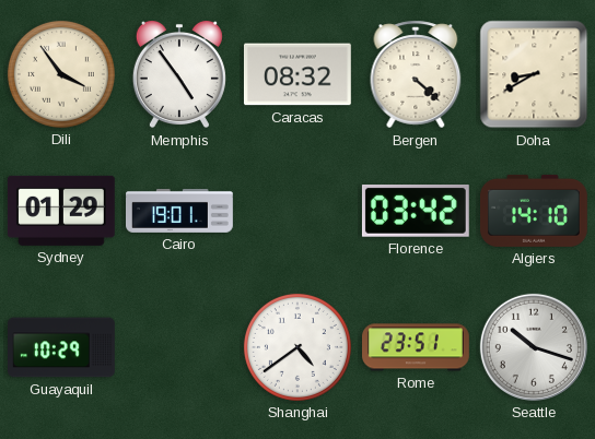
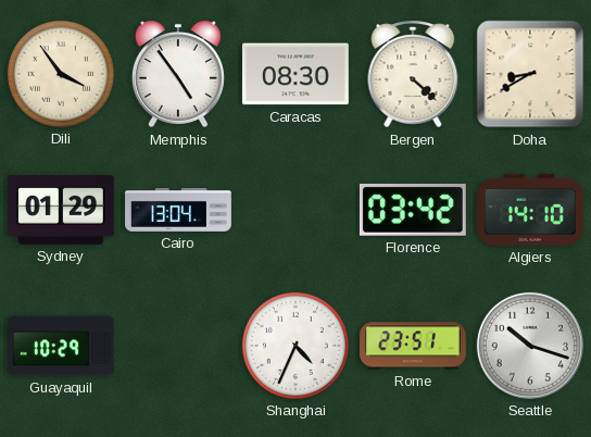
Caracas: 08:32 -> 08:30 (295, 74)
Cairo: 19:01 -> 13:04 (179, 210)
Shanghai: 4:39 -> 4:34 (295, 346)
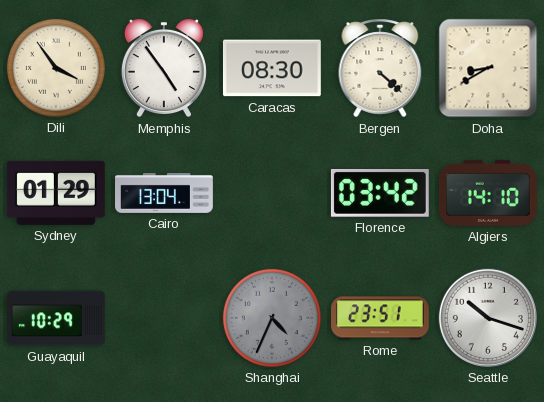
Shanghai dial: white -> grey (272, 318)
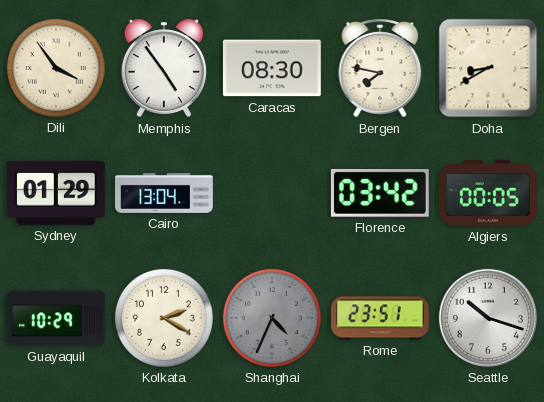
Bergen: 4:22 -> 7:47 (380, 68)
Algiers: 14:10 -> 00:05 (489, 193)
Kolkata: none -> 2:20 (164, 318)
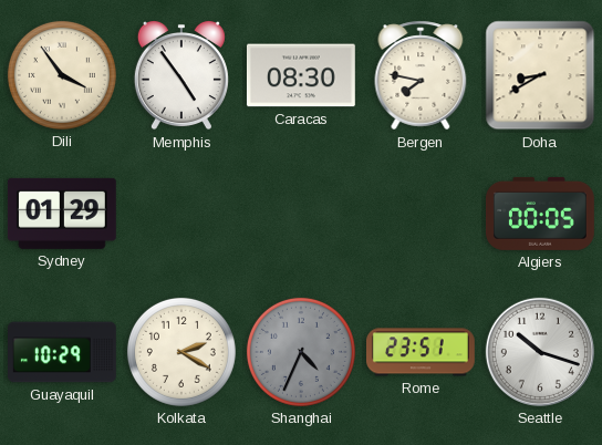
Cairo: 13:04 -> none (165, 193)
Florence: 03:42 -> none (380, 194)
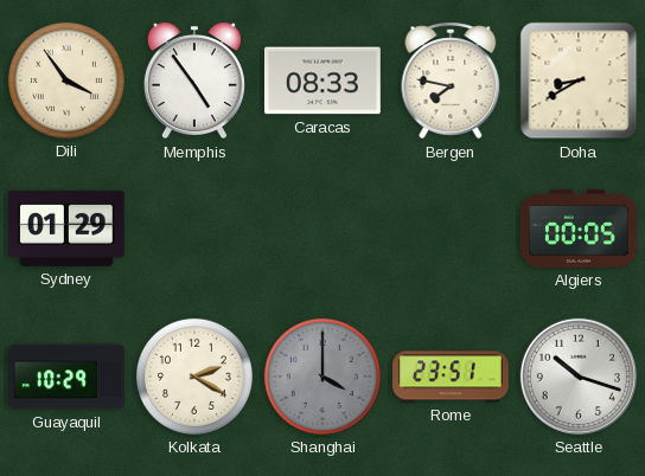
Caracas: 08:30 -> 08:33 (322, 81)
Shanghai: 4:34 -> 4:00 (322, 377)
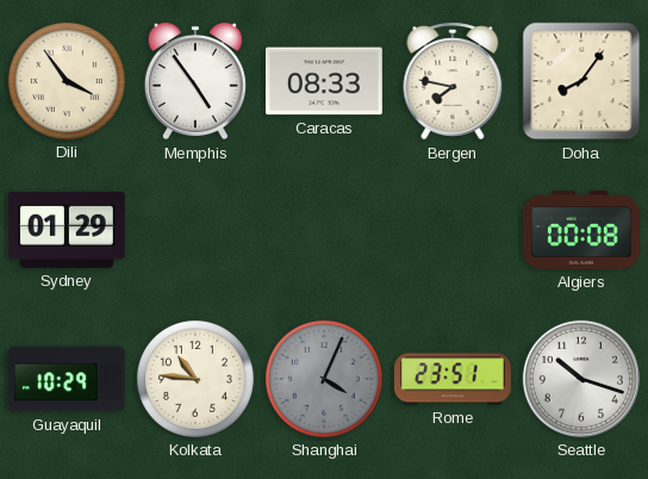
Doha: 8:40 -> 8:06 (581, 81)
Algiers: 00:05 -> 00:08 (582, 230)
Kolkata: 2:20 -> 10:46 (195, 379)
Shanghai: 4:00 -> 4:04 (324, 379)
